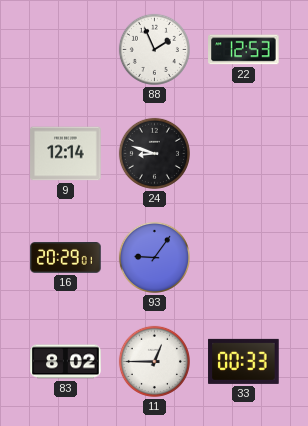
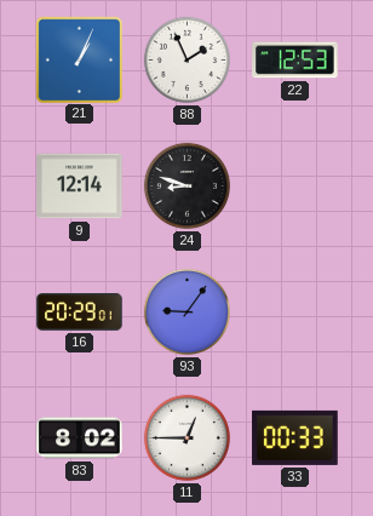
21: none -> 1:04 (79, 59)
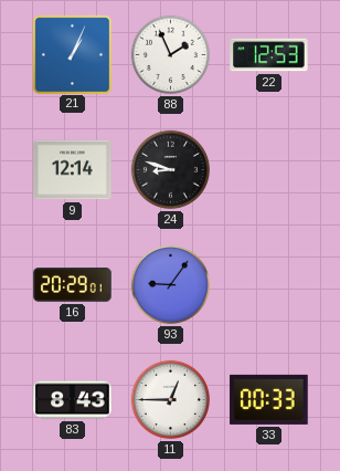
83: 8:02 -> 8:43 (73, 400)
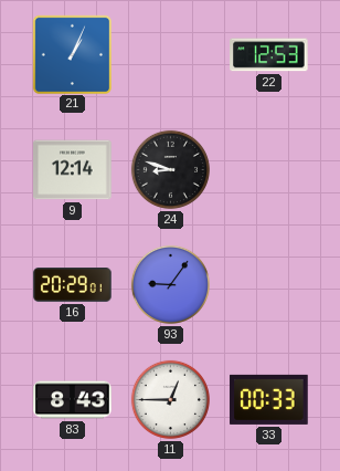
88: 1:56 -> none (170, 54)
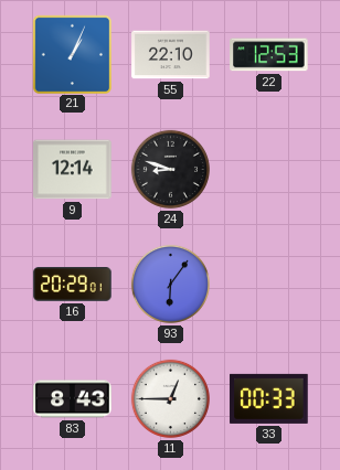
55: none -> 22:10 (171, 55)
93: 9:06 -> 6:06 (170, 284)
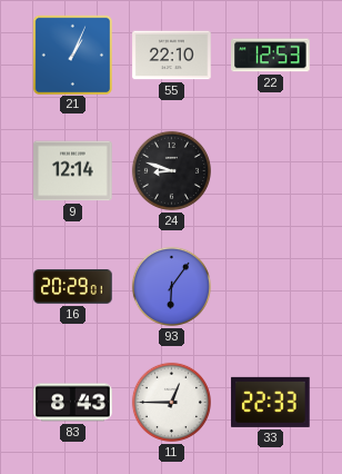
33: 00:33 -> 22:33 (271, 402)
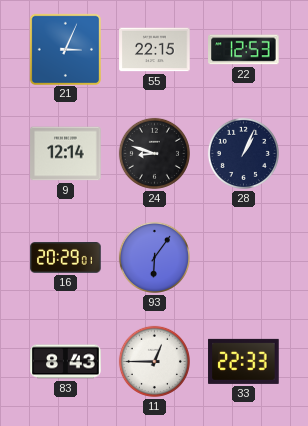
21: 1:04 -> 3:04 (65, 49)
55: 22:10 -> 22:15 (155, 50)
28: none -> 1:04 (243, 153)
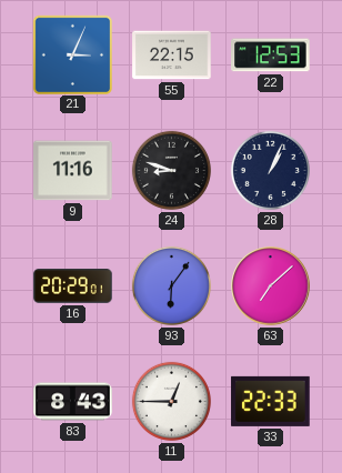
9: 12:14 -> 11:16 (73, 171)
63: none -> 7:08 (271, 286)
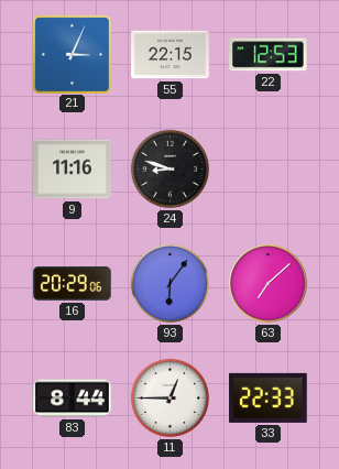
28: 1:04 -> none (270, 170)
16: 20:29:01 -> 20:29:06 (73, 284)
83: 8:43 -> 8:44 (73, 399)
